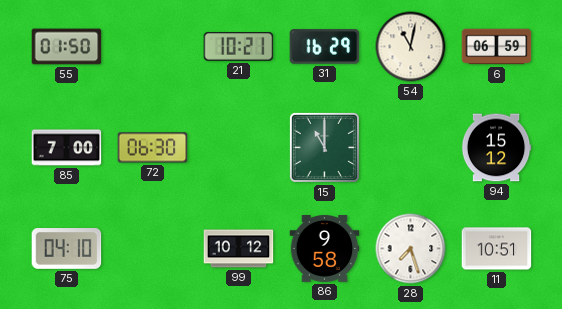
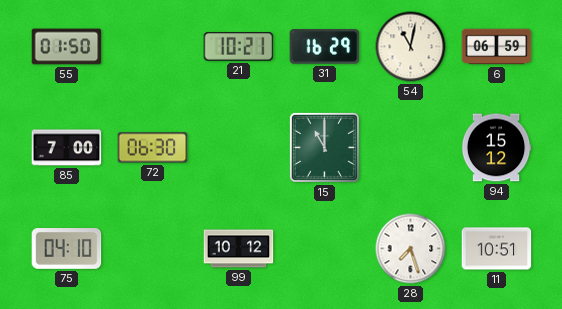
86: 9:58 -> none (325, 249)
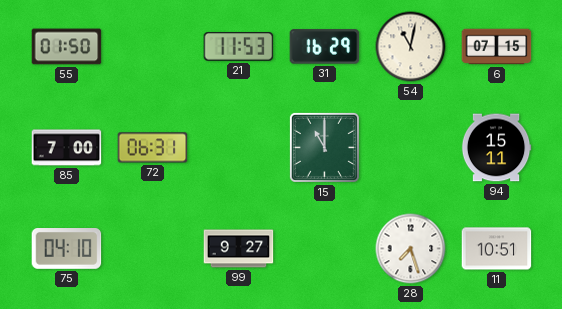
21: 10:21 -> 11:53 (239, 47)
6: 06:59 -> 07:15 (497, 47)
72: 06:30 -> 06:31 (153, 148)
94: 15:12 -> 15:11 (496, 148)
99: 10:12 -> 9:27 (239, 249)
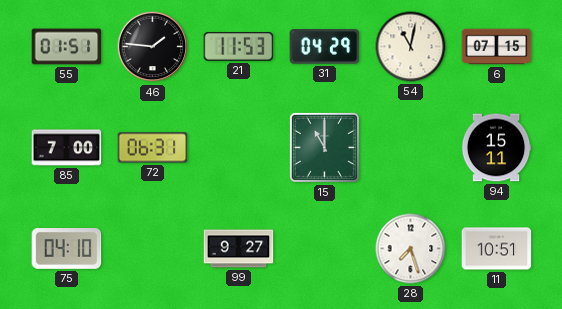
55: 01:50 -> 01:51 (67, 47)
46: none -> 1:46 (153, 47)
31: 16:29 -> 04:29 (325, 47)
